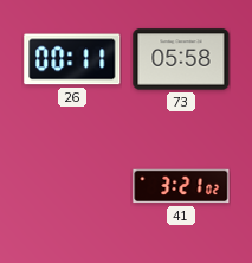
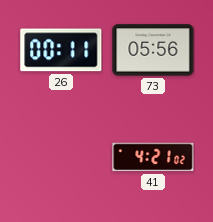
73: 05:58 -> 05:56 (153, 50)
41: 3:21 -> 4:21 (153, 157)
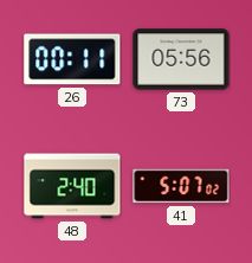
48: none -> 2:40 (72, 186)
41: 4:21 -> 5:07 (181, 186)
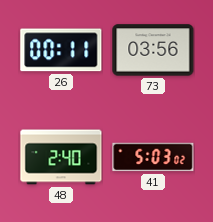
73: 05:56 -> 03:56 (153, 50)
41: 5:07 -> 5:03 (153, 157)
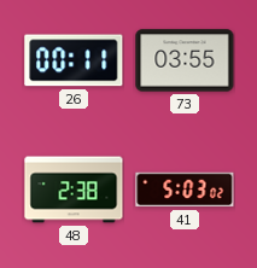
73: 03:56 -> 03:55 (185, 60)
48: 2:40 -> 2:38 (74, 190)
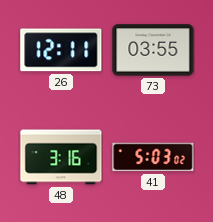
26: 00:11 -> 12:11 (61, 50)
48: 2:38 -> 3:16 (61, 157)
